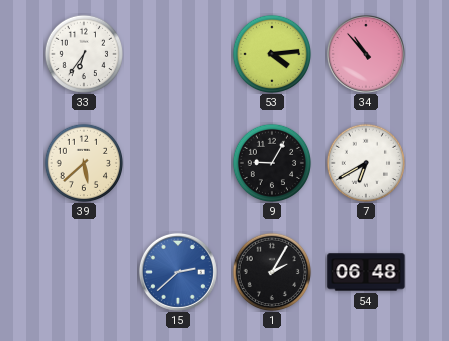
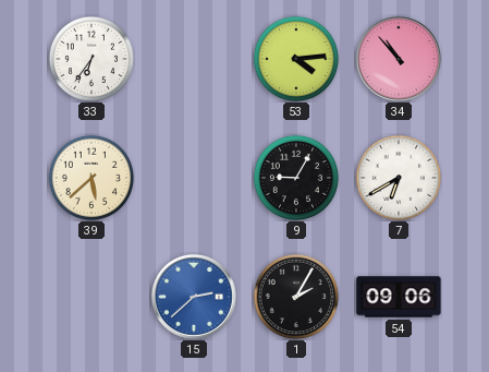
54: 06:48 -> 09:06 (399, 297)
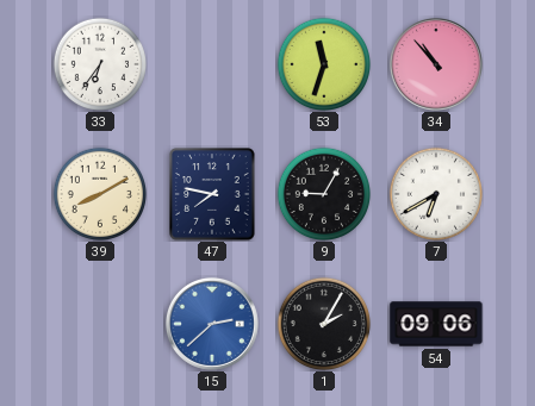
53: 4:14 -> 11:33 (323, 63)
39: 5:38 -> 8:10 (99, 193)
47: none -> 7:47 (212, 194)
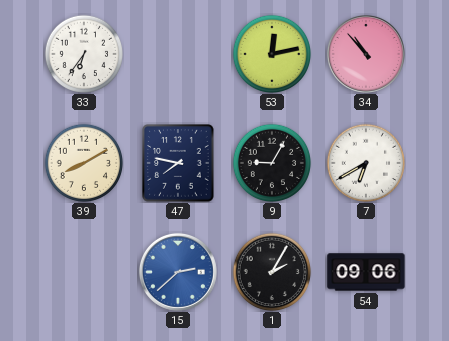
53: 11:33 -> 12:13 (271, 53)
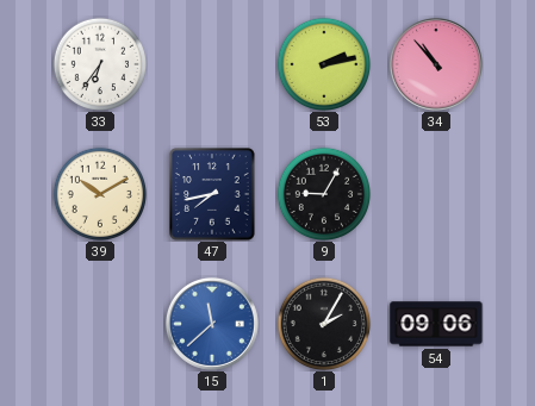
53: 12:13 -> 2:13 (323, 63)
39: 8:10 -> 10:10 (99, 193)
47: 7:47 -> 7:43 (212, 194)
7: 6:40 -> none (365, 162)
15: 2:38 -> 11:38 (212, 324)
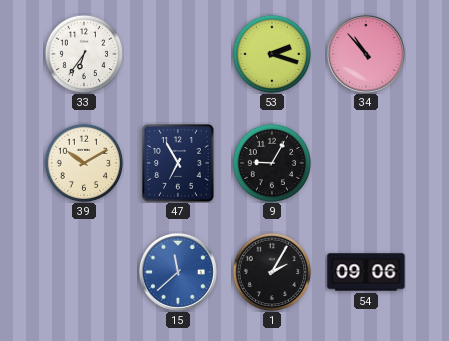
53: 2:13 -> 2:18 (271, 53)
47: 7:43 -> 6:55 (178, 163)
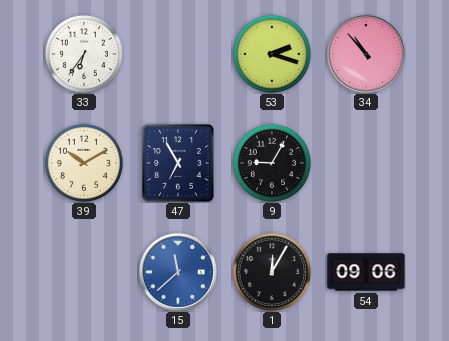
1: 2:05 -> 12:05 (271, 271)
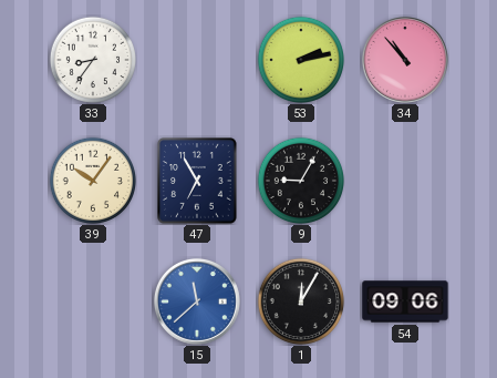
33: 6:36 -> 8:36 (92, 59)
53: 2:18 -> 2:13 (300, 59)
39: 10:10 -> 10:06 (92, 180)
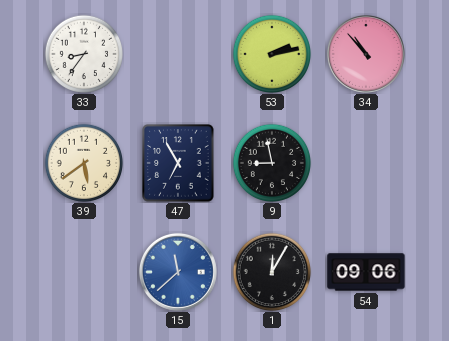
39: 10:06 -> 5:39 (83, 162)
9: 9:05 -> 8:58 (271, 162)
